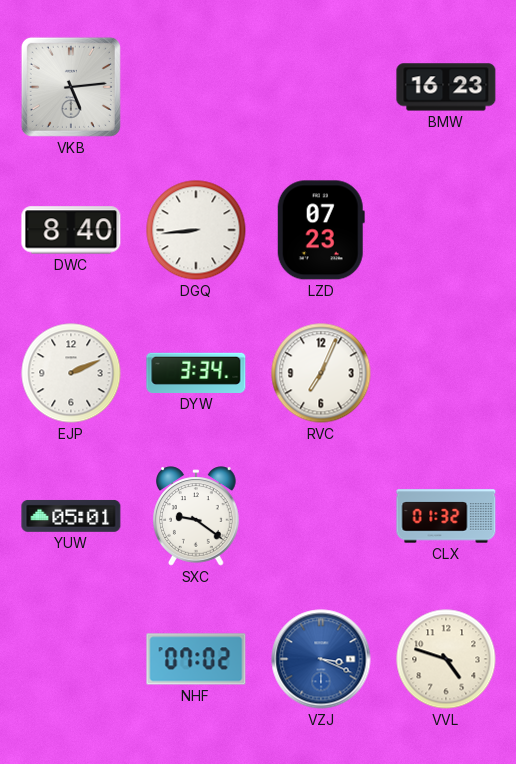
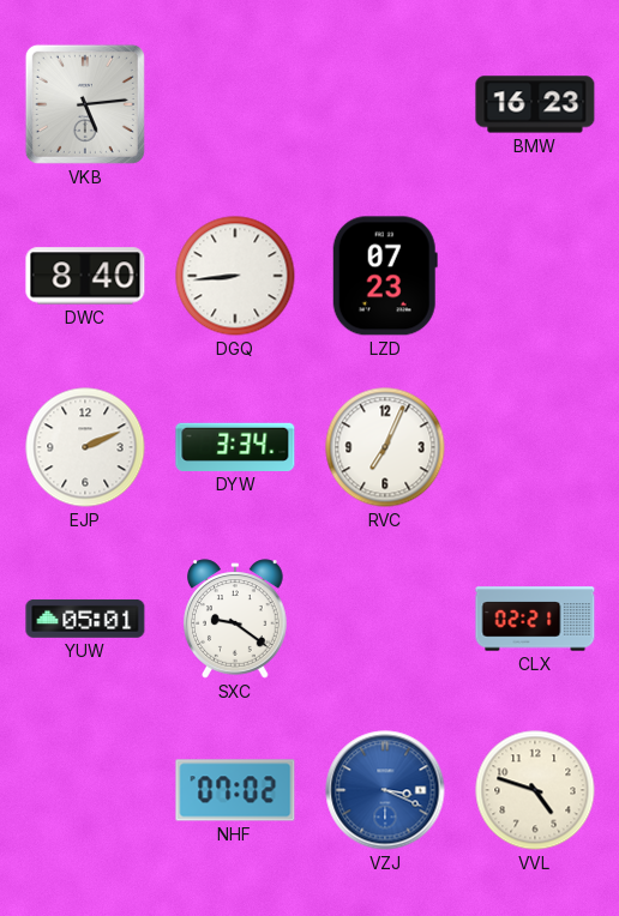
CLX: 01:32 -> 02:21 (535, 619)
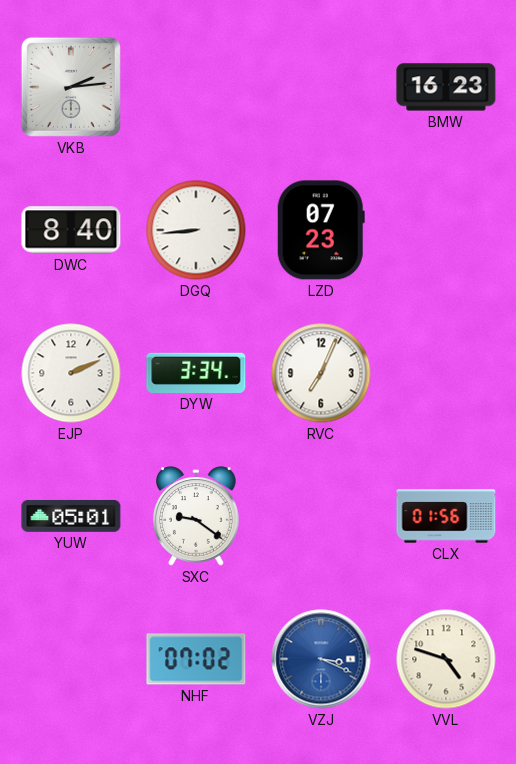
VKB: 5:14 -> 2:14 (71, 87)
CLX: 02:21 -> 01:56 (446, 516)
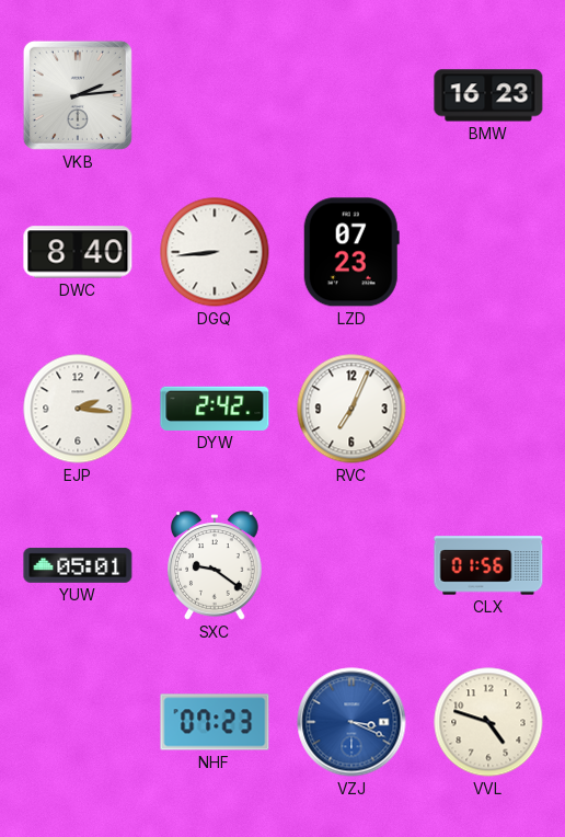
EJP: 2:11 -> 2:16 (78, 409)
DYW: 3:34 -> 2:42 (215, 409)
NHF: 07:02 -> 07:23 (215, 722)
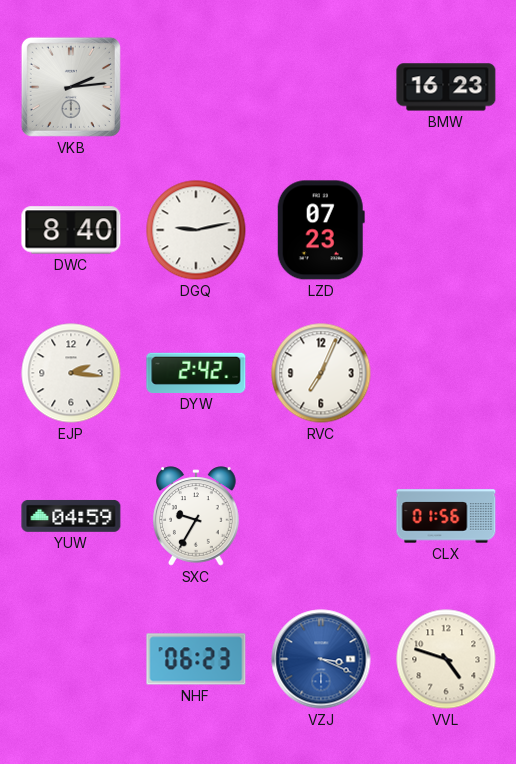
DGQ: 8:44 -> 9:13 (196, 230)
YUW: 05:01 -> 04:59 (71, 516)
SXC: 9:21 -> 9:35 (197, 516)
NHF: 07:23 -> 06:23 (196, 659)
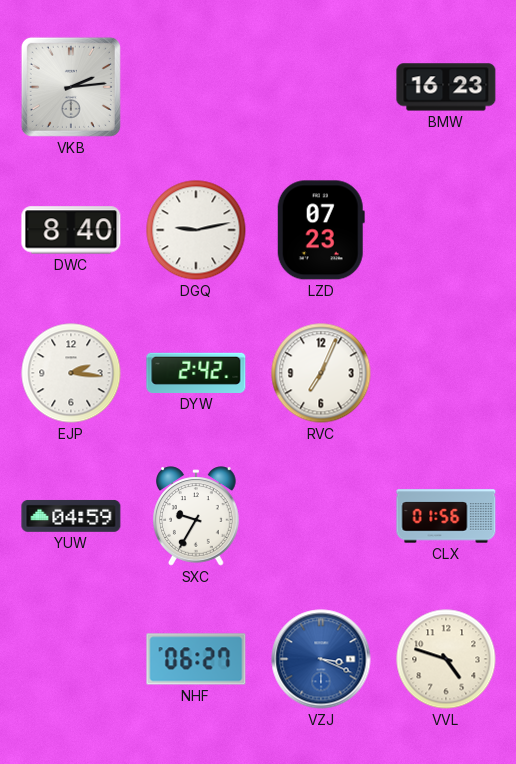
NHF: 06:23 -> 06:27 (196, 659)
